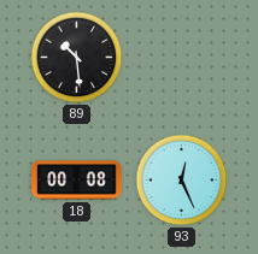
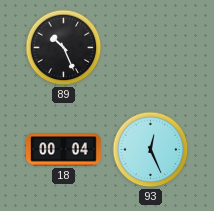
89: 10:29 -> 10:26 (64, 48)
18: 00:08 -> 00:04 (64, 150)
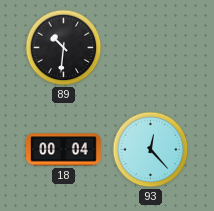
89: 10:26 -> 10:31 (64, 48)
93: 12:26 -> 12:23 (151, 150)
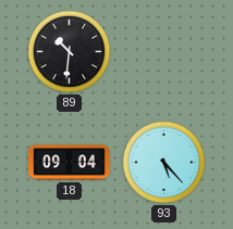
18: 00:04 -> 09:04 (70, 163)
93: 12:23 -> 5:23 (164, 163)
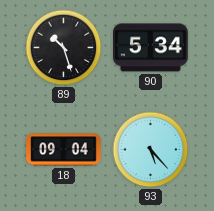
89: 10:31 -> 10:27 (64, 48)
90: none -> 5:34 (151, 48)
